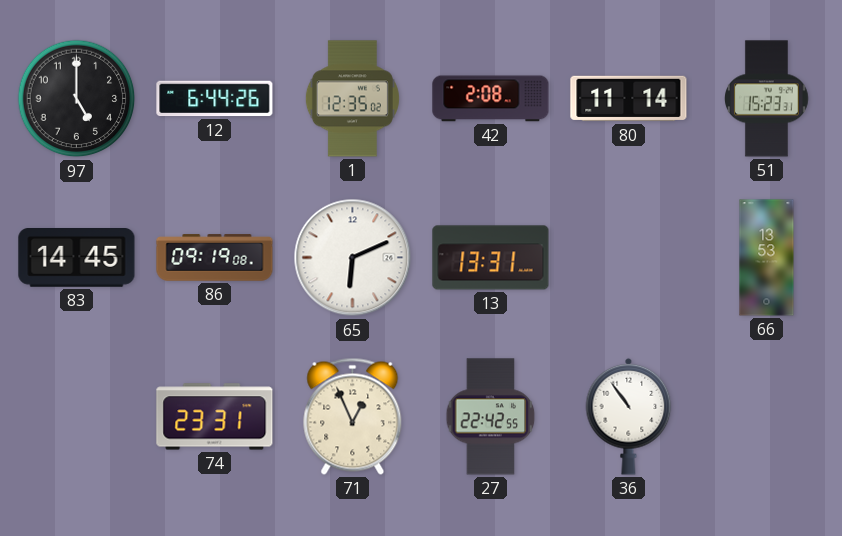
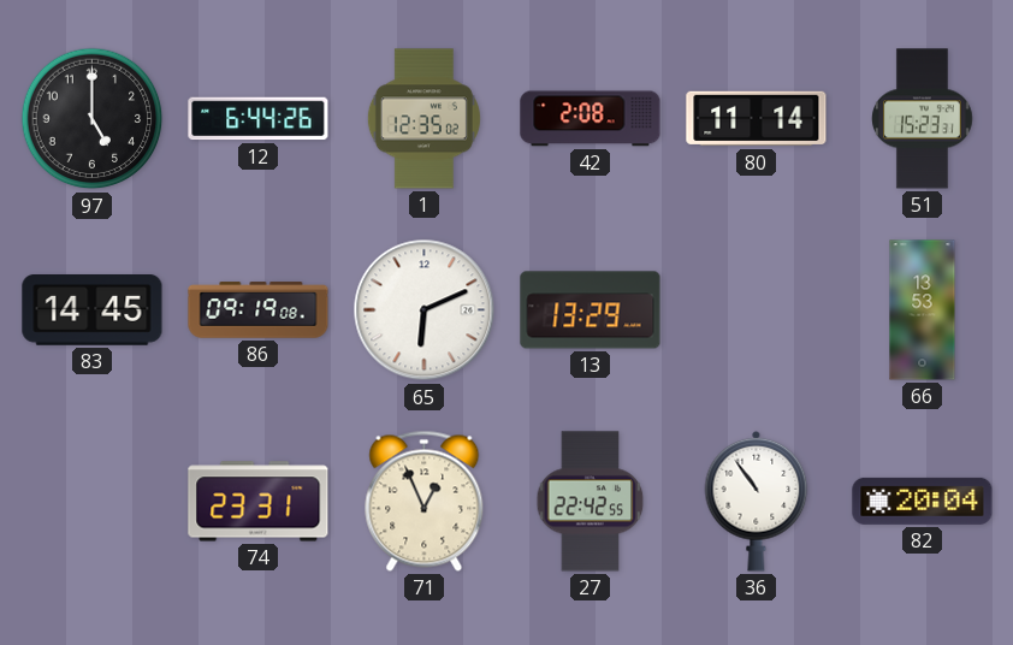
13: 13:31 -> 13:29 (591, 310)
82: none -> 20:04 (923, 501)
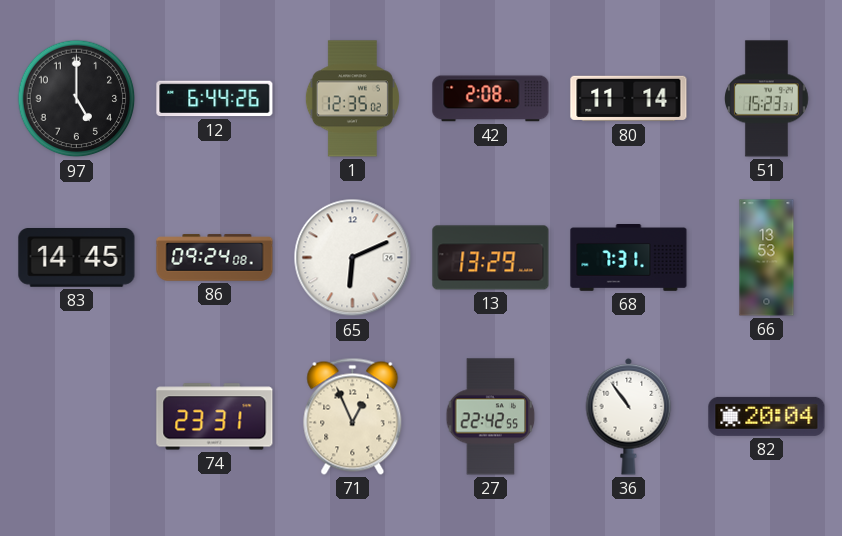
86: 09:19 -> 09:24 (215, 258)
68: none -> 7:31 (629, 258)
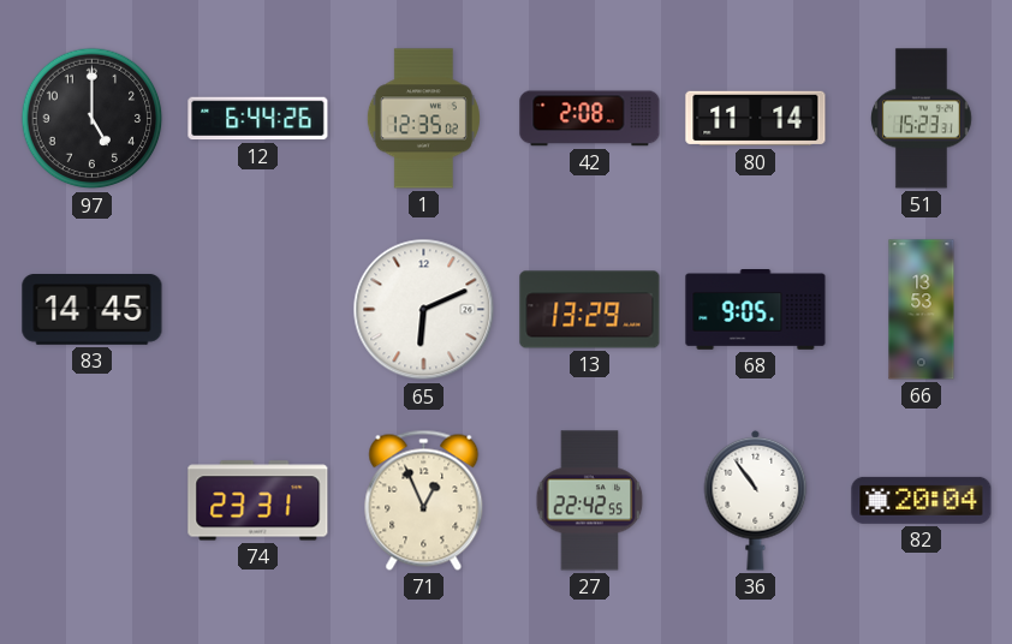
86: 09:24 -> none (215, 258)
68: 7:31 -> 9:05 (756, 310)
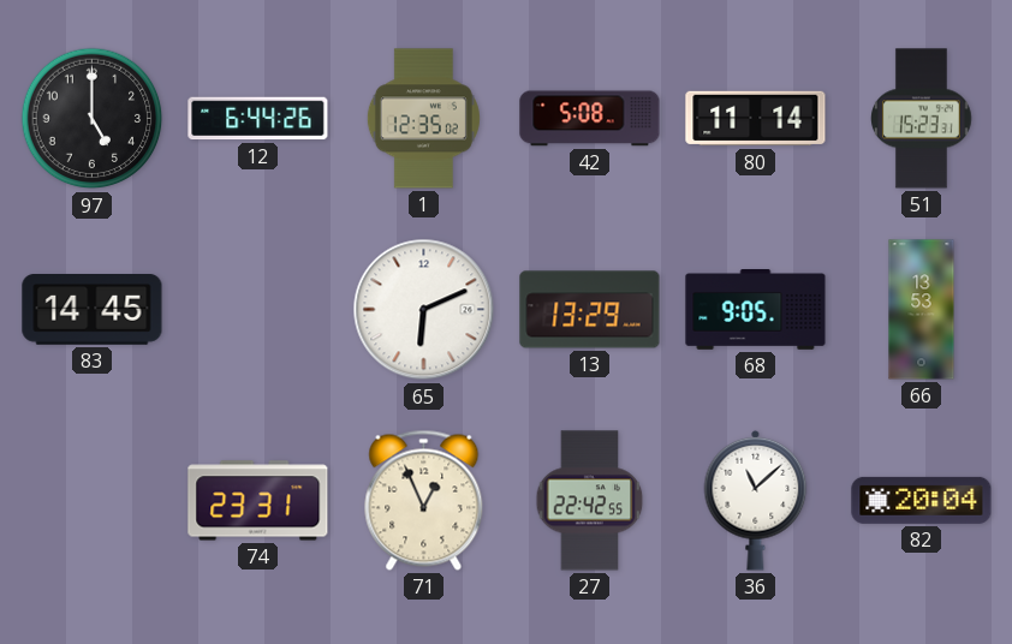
42: 2:08 -> 5:08 (590, 119)
36: 10:54 -> 11:08 (756, 500)
